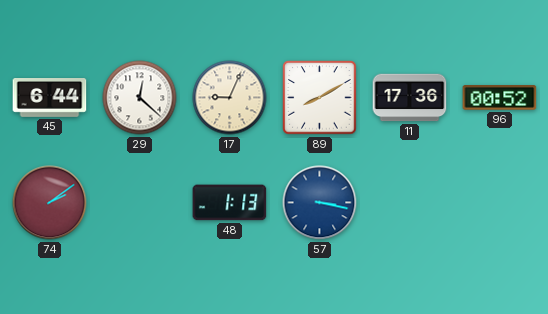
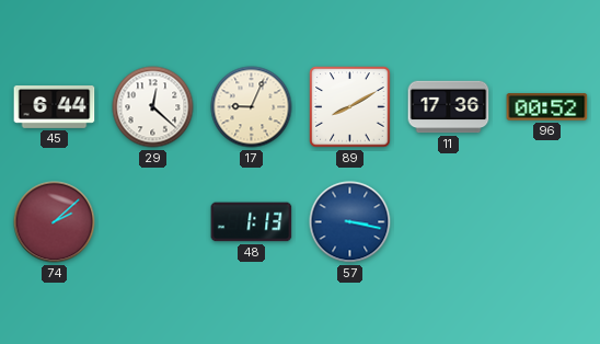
74: 2:09 -> 2:08 (55, 222)
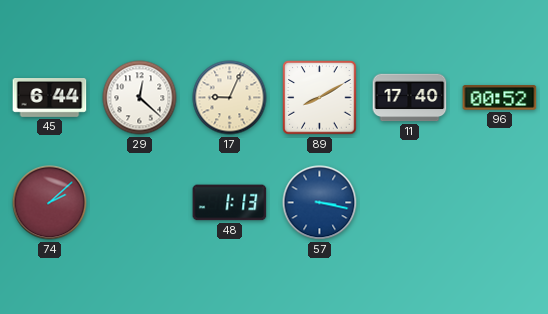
11: 17:36 -> 17:40 (410, 98)
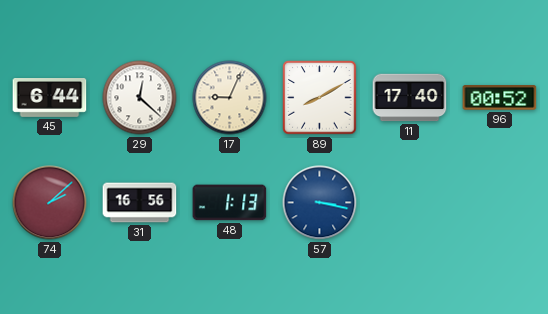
31: none -> 16:56 (140, 203)
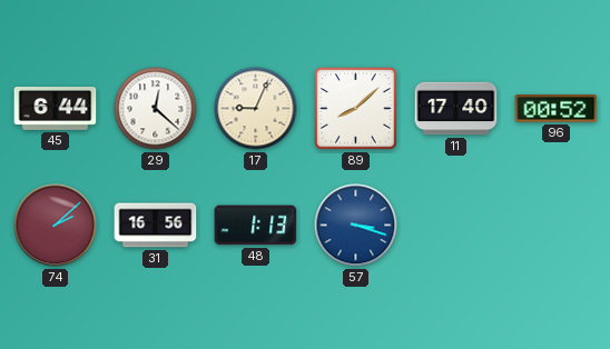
89: 8:10 -> 8:08 (356, 109)
57: 3:17 -> 3:18 (356, 226)
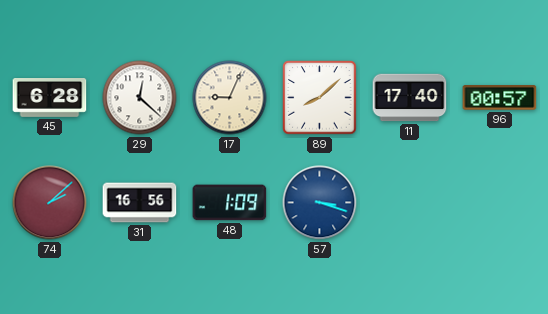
45: 6:44 -> 6:28 (50, 98)
96: 00:52 -> 00:57 (500, 98)
48: 1:13 -> 1:09 (230, 203)
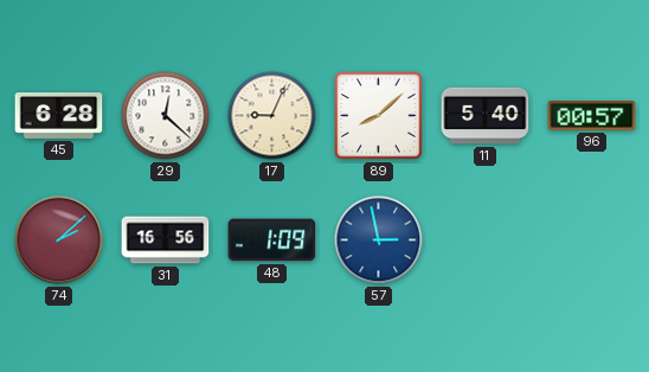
11: 17:40 -> 5:40 (486, 116)
57: 3:18 -> 2:58 (379, 240)
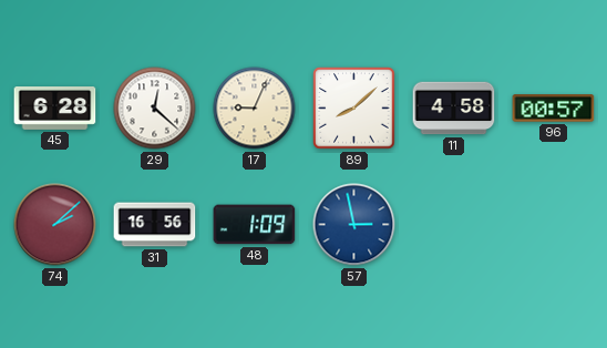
11: 5:40 -> 4:58 (454, 109)
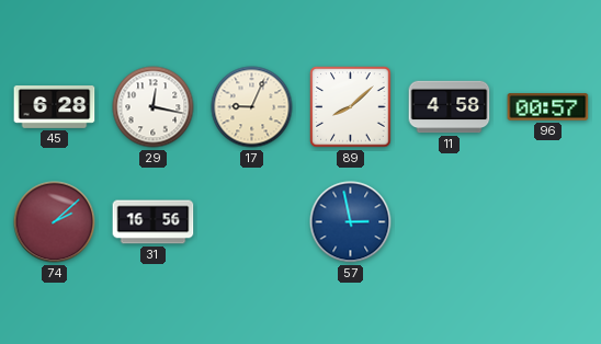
29: 12:22 -> 12:17 (154, 107)
48: 1:09 -> none (255, 225)
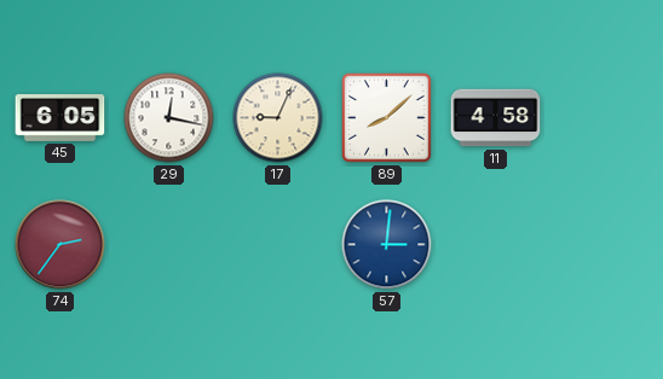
45: 6:28 -> 6:05 (60, 118)
96: 00:57 -> none (548, 107)
74: 2:08 -> 2:36 (60, 245)
31: 16:56 -> none (154, 222)
57: 2:58 -> 3:01 (387, 245)
